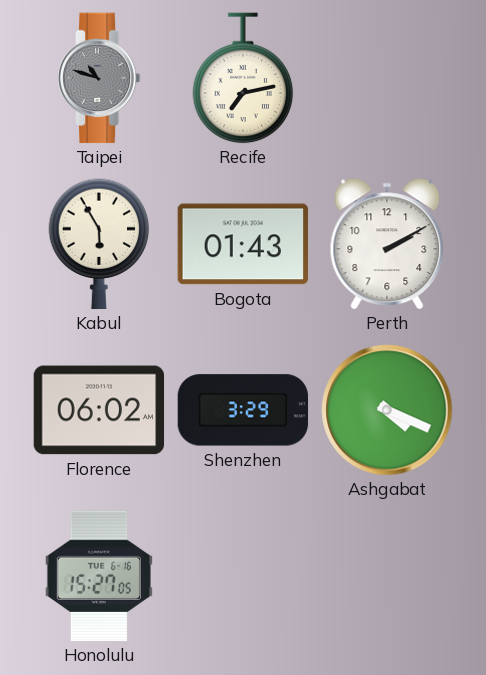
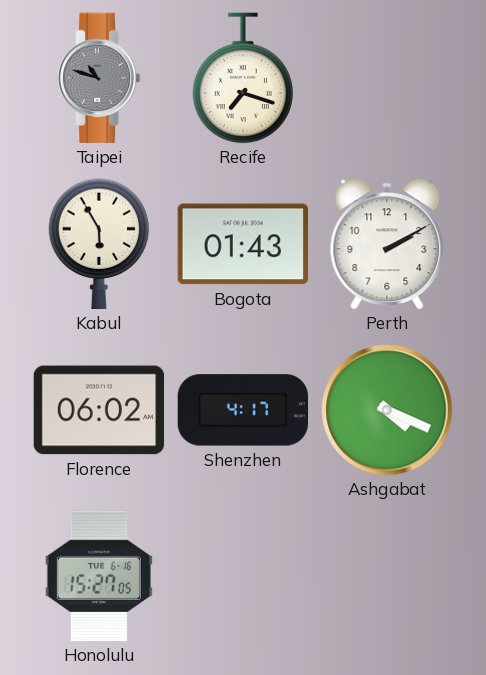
Recife: 7:13 -> 7:18 (243, 78)
Shenzhen: 3:29 -> 4:17 (243, 410)
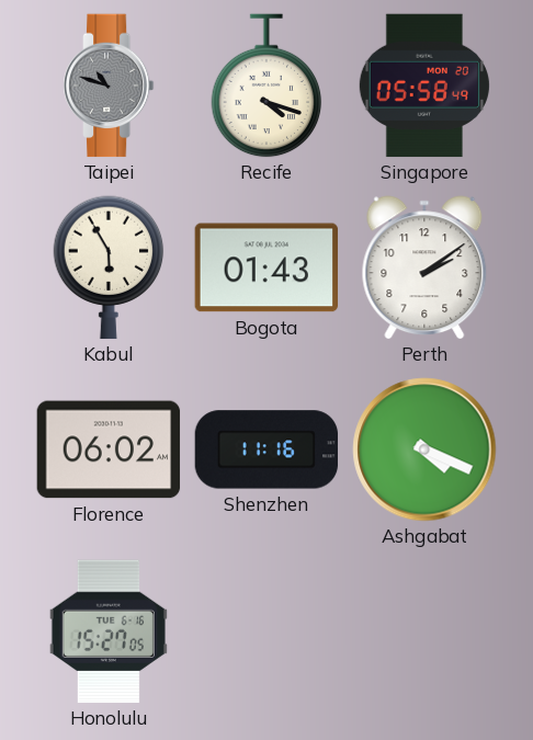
Recife: 7:18 -> 4:18 (266, 86)
Singapore: none -> 05:58 (424, 86)
Perth: 2:10 -> 2:09 (424, 267)
Shenzhen: 4:17 -> 11:16 (266, 449)
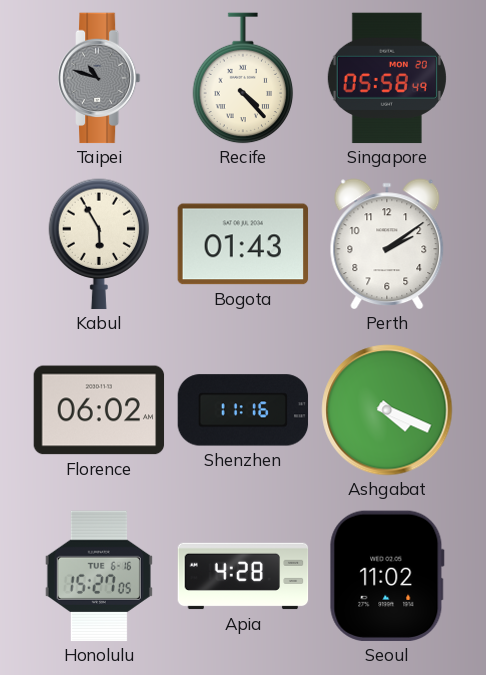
Recife: 4:18 -> 4:23 (243, 78)
Apia: none -> 4:28 (243, 576)
Seoul: none -> 11:02 (387, 576)
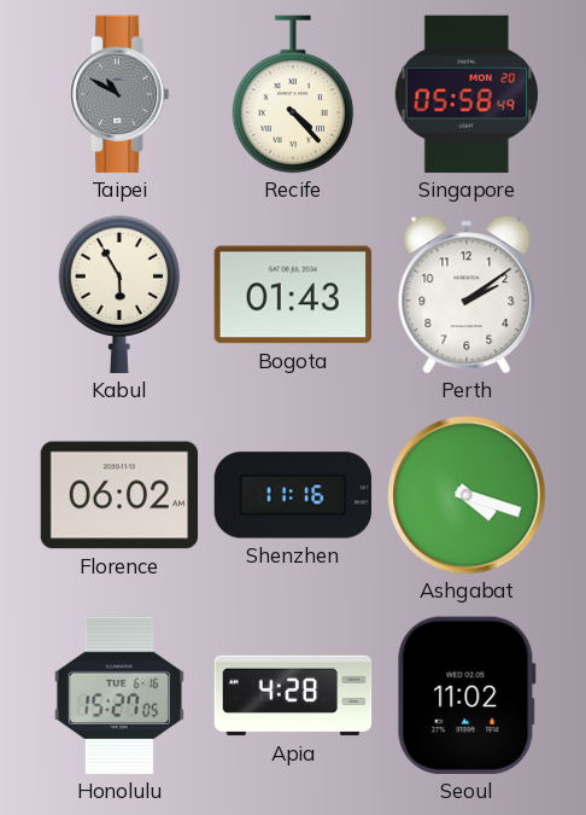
Taipei: 10:48 -> 10:50 (119, 94)
Ashgabat: 4:19 -> 4:18 (467, 495)
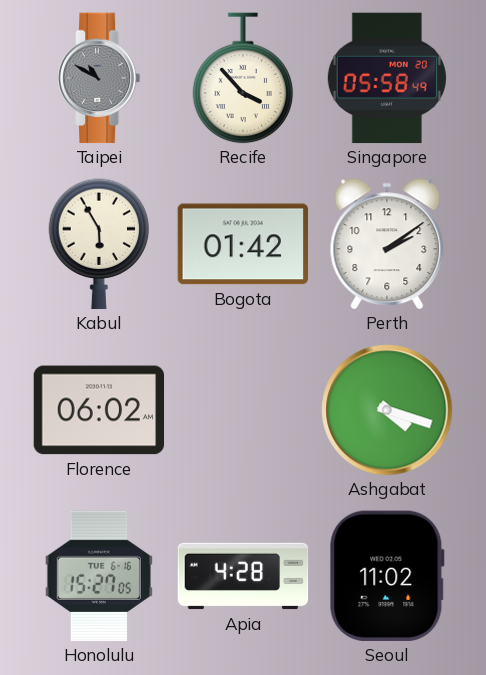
Recife: 4:23 -> 3:53 (243, 78)
Bogota: 01:43 -> 01:42 (243, 244)
Shenzhen: 11:16 -> none (293, 495)
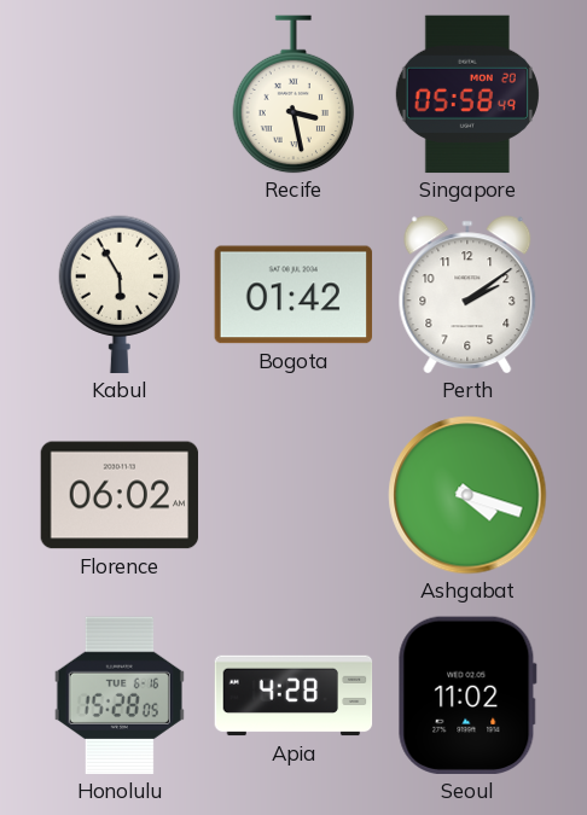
Taipei: 10:50 -> none (99, 78)
Recife: 3:53 -> 3:28 (293, 94)
Honolulu: 15:27 -> 15:28 (120, 695)
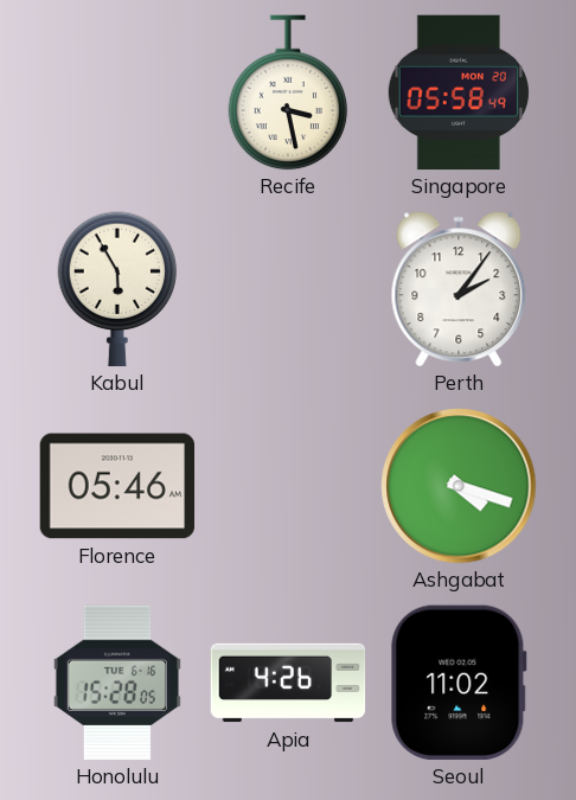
Bogota: 01:42 -> none (293, 295)
Perth: 2:09 -> 2:06 (459, 289)
Florence: 06:02 -> 05:46 (117, 486)
Apia: 4:28 -> 4:26 (288, 683)
